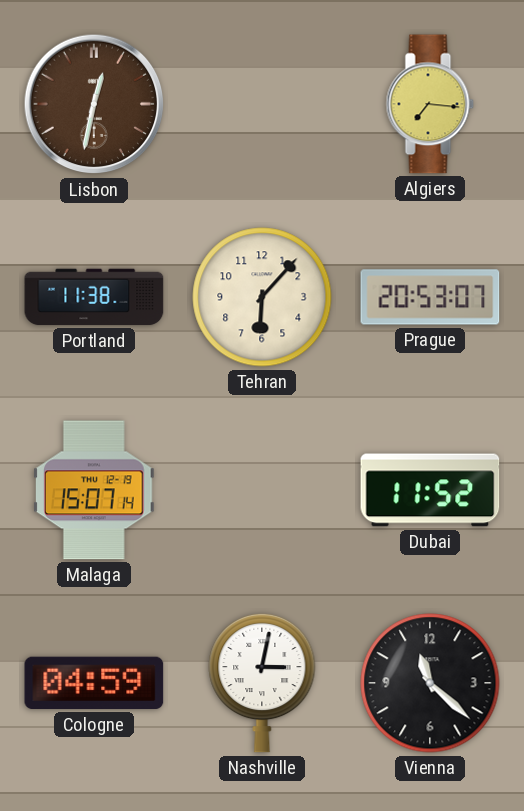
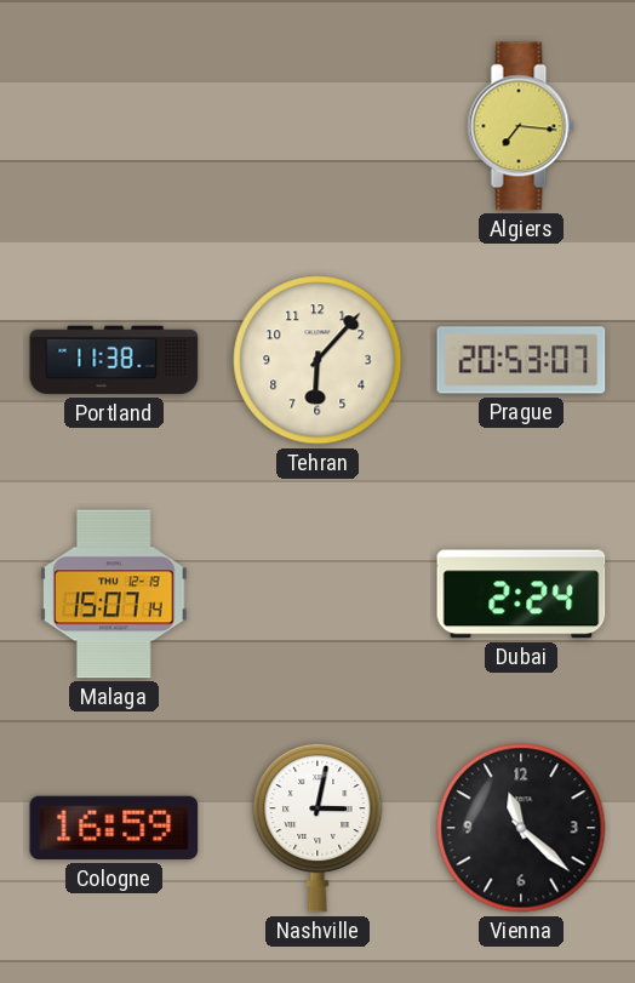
Lisbon: 12:32 -> none (94, 104)
Dubai: 11:52 -> 2:24 (521, 594)
Cologne: 04:59 -> 16:59 (114, 828)
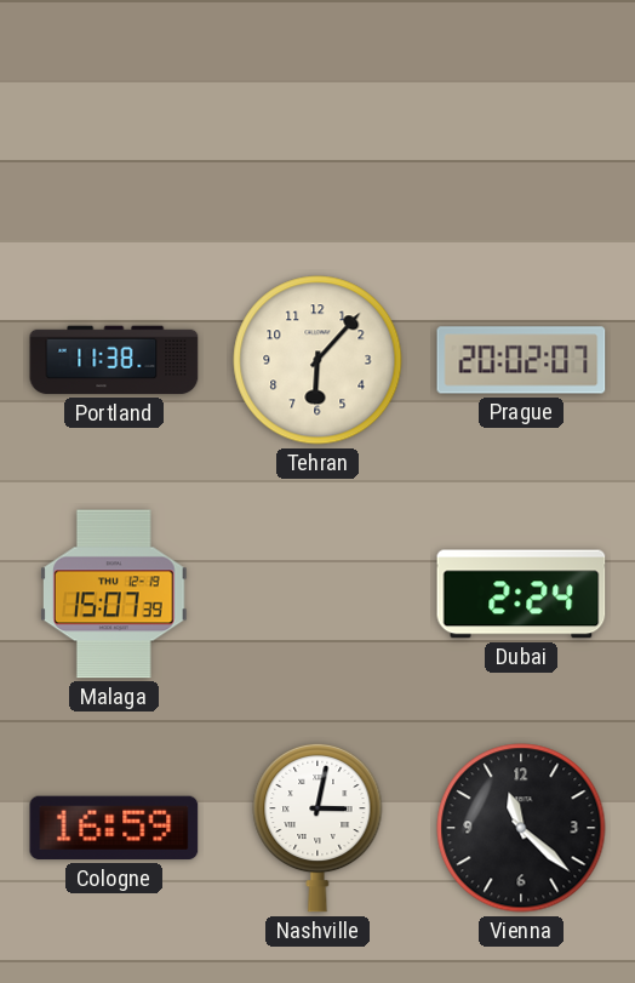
Algiers: 7:16 -> none (521, 126)
Prague: 20:53 -> 20:02 (521, 360)
Malaga: 15:07:14 -> 15:07:39 (115, 594)
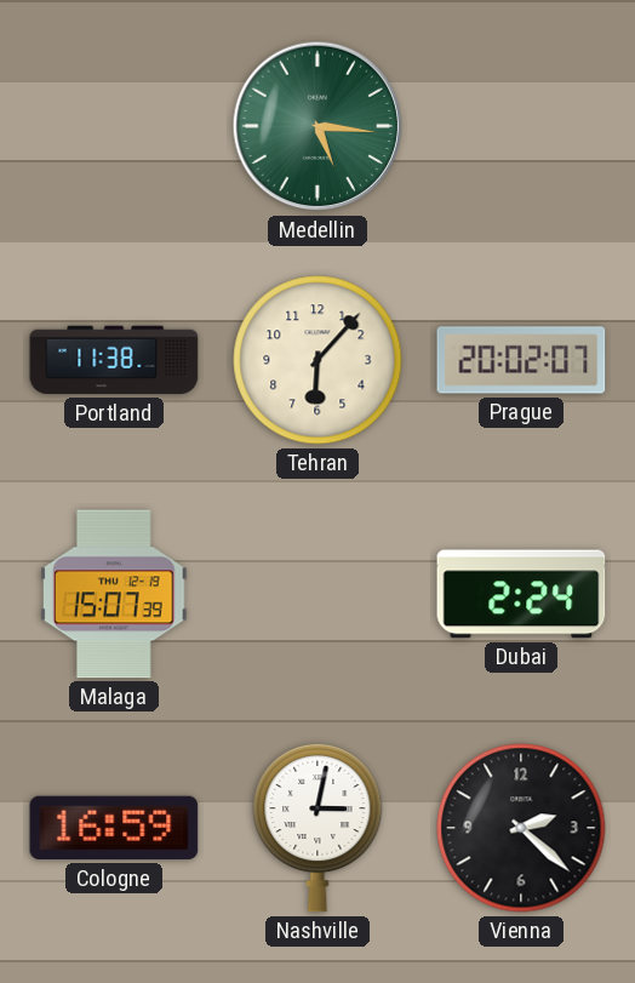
Medellin: none -> 5:16 (317, 126)
Vienna: 11:22 -> 2:22 (521, 828)
